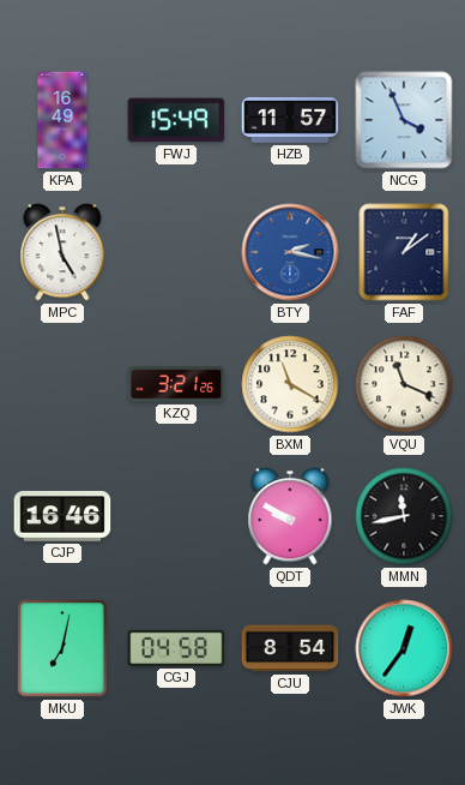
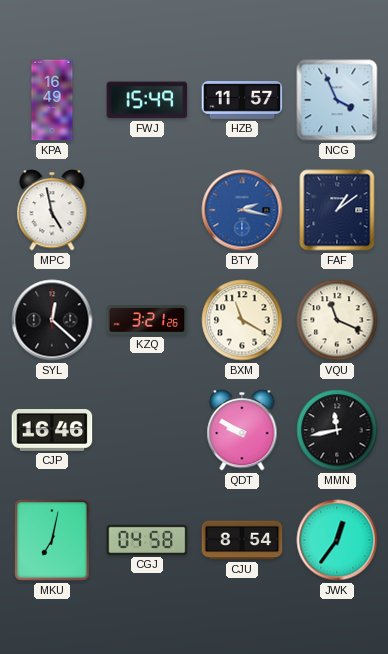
SYL: none -> 12:22 (52, 320)
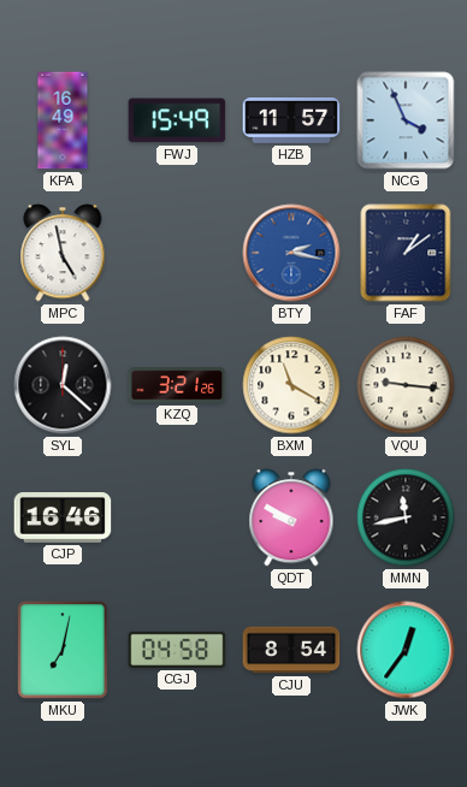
VQU: 11:19 -> 9:16 (406, 385)
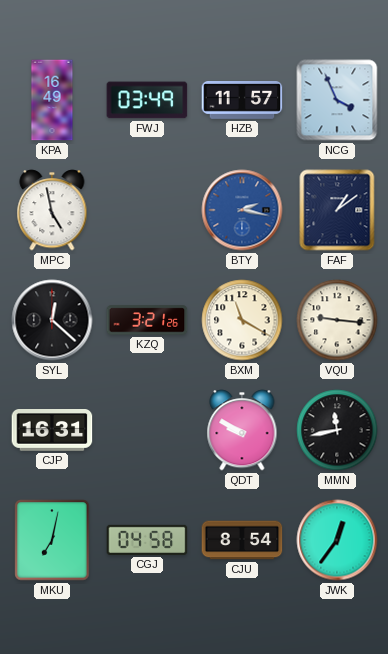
FWJ: 15:49 -> 03:49 (147, 100)
CJP: 16:46 -> 16:31 (52, 431)
